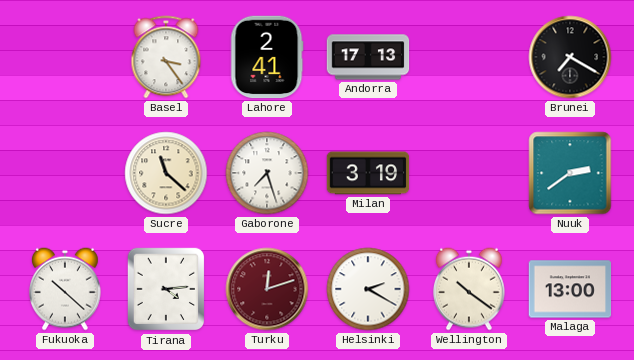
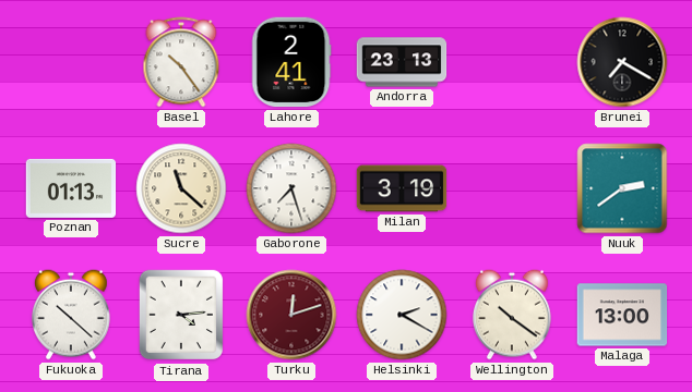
Basel: 3:24 -> 10:24 (181, 62)
Andorra: 17:13 -> 23:13 (402, 62)
Poznan: none -> 01:13 (71, 188)
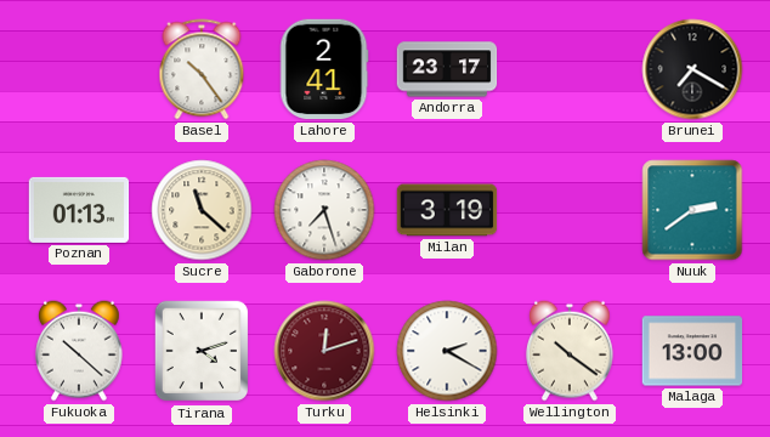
Andorra: 23:13 -> 23:17 (447, 69)
Tirana: 4:14 -> 4:12 (202, 351)
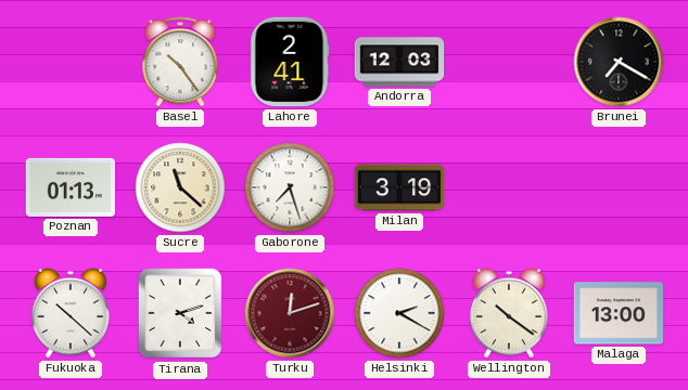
Andorra: 23:17 -> 12:03 (399, 62)
Nuuk: 2:39 -> none (692, 210)
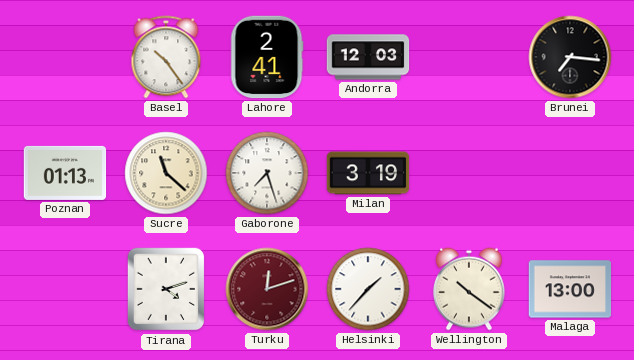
Brunei: 7:20 -> 7:16 (570, 57)
Fukuoka: 10:22 -> none (71, 313)
Helsinki: 2:20 -> 1:37 (368, 289)
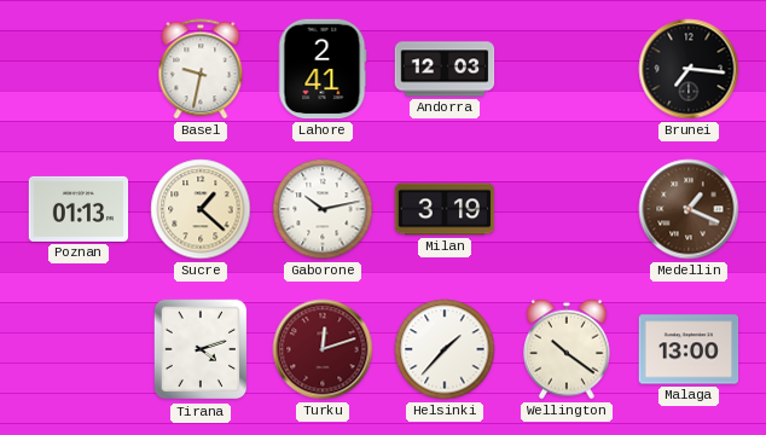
Basel: 10:24 -> 9:32 (201, 69)
Sucre: 11:22 -> 1:22 (201, 209)
Gaborone: 7:27 -> 10:13 (323, 209)
Medellin: none -> 1:19 (689, 209)
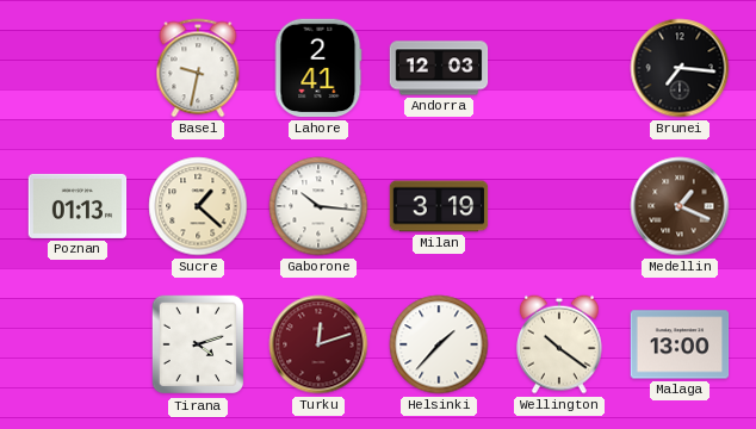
Gaborone: 10:13 -> 10:16 (318, 206)
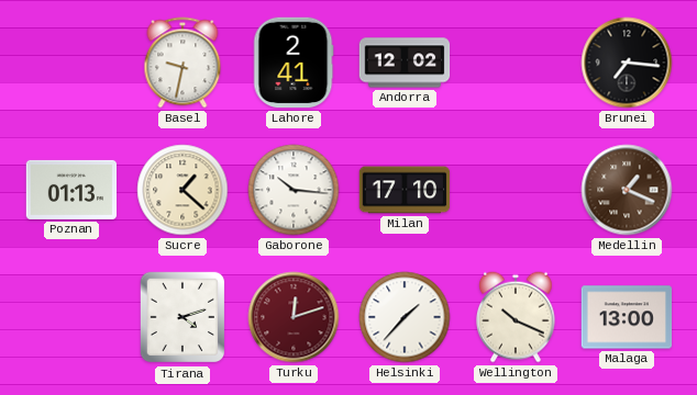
Andorra: 12:03 -> 12:02 (405, 63)
Milan: 3:19 -> 17:10 (405, 190)
Wellington: 10:21 -> 10:19 (516, 317)
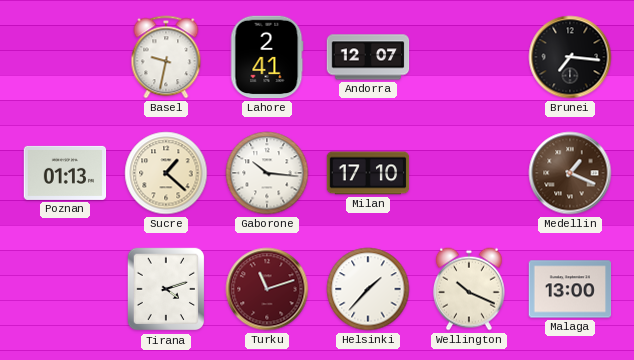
Andorra: 12:02 -> 12:07 (368, 57)
Turku: 12:12 -> 11:12 (267, 289)
